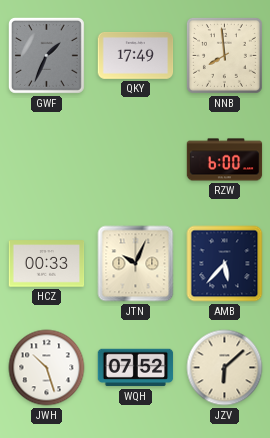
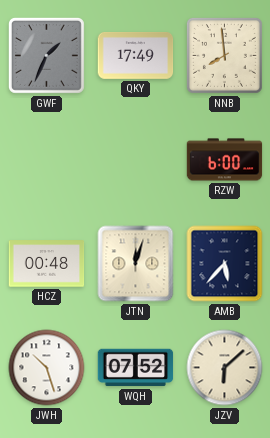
HCZ: 00:33 -> 00:48 (47, 264)
JTN: 10:04 -> 12:03 (136, 264)
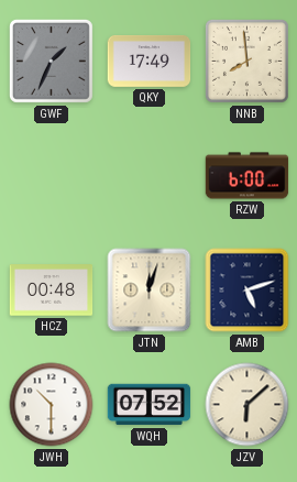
AMB: 5:37 -> 5:12 (248, 291)
JWH: 10:27 -> 10:30 (52, 405)
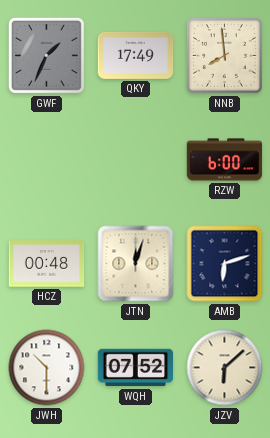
AMB: 5:12 -> 6:12 (225, 264)
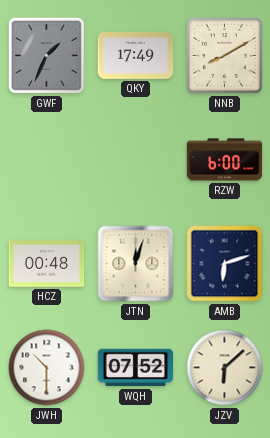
NNB: 7:59 -> 8:10 (224, 55)
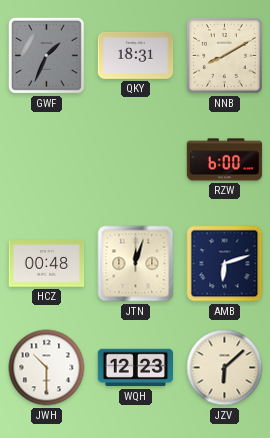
QKY: 17:49 -> 18:31 (136, 56)
WQH: 07:52 -> 12:23 (136, 368)
